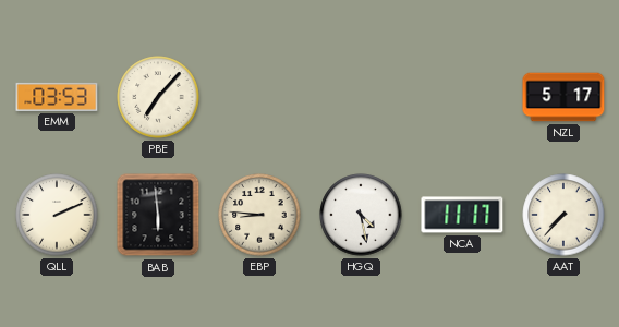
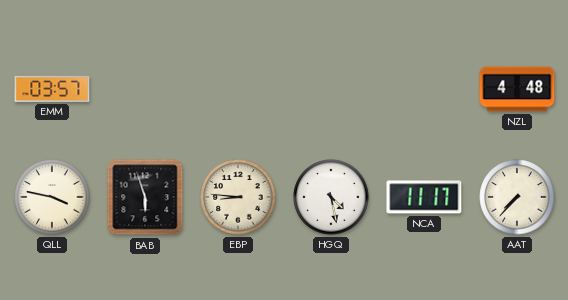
EMM: 03:53 -> 03:57 (52, 89)
PBE: 7:07 -> none (158, 97)
NZL: 5:17 -> 4:48 (517, 89)
QLL: 2:11 -> 3:47 (52, 197)
BAB: 5:59 -> 5:57 (145, 197)
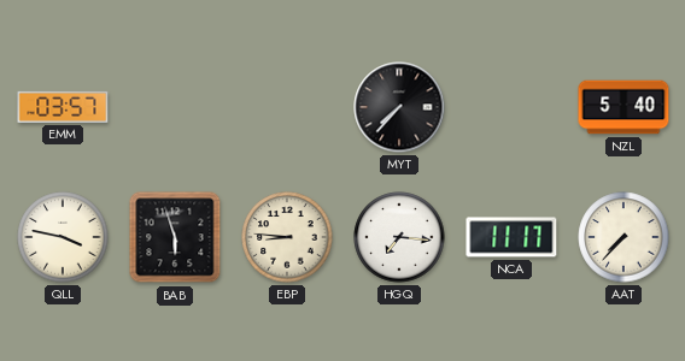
MYT: none -> 7:37 (399, 107)
NZL: 4:48 -> 5:40 (623, 107)
HGQ: 4:28 -> 7:16 (399, 237)
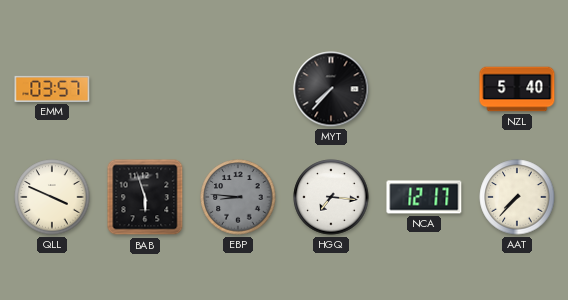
QLL: 3:47 -> 3:49 (52, 197)
EBP dial: cream -> grey (238, 197)
NCA: 11:17 -> 12:17 (424, 197)
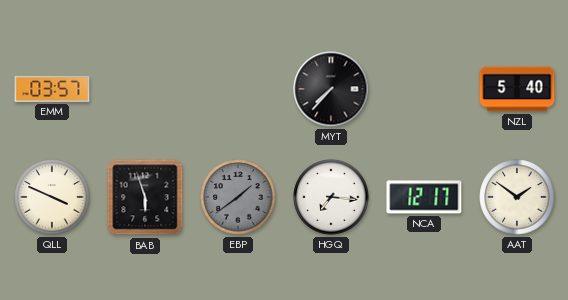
EBP: 8:46 -> 1:39 (238, 197)
AAT: 7:37 -> 1:51 (517, 197)
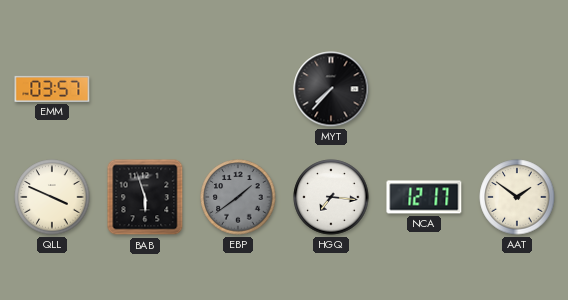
NZL: 5:40 -> none (517, 89)
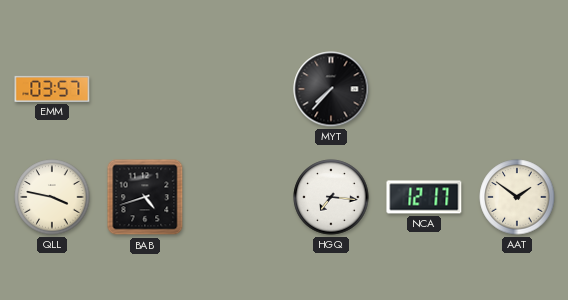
QLL: 3:49 -> 3:47 (52, 197)
BAB: 5:57 -> 4:42 (145, 197)
EBP: 1:39 -> none (238, 197)
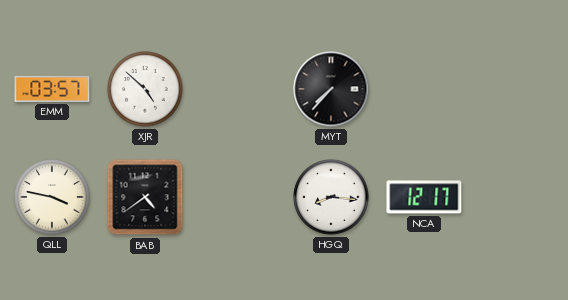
XJR: none -> 4:52 (145, 89)
BAB: 4:42 -> 4:39 (145, 197)
HGQ: 7:16 -> 8:16 (331, 197)
AAT: 1:51 -> none (517, 197)
